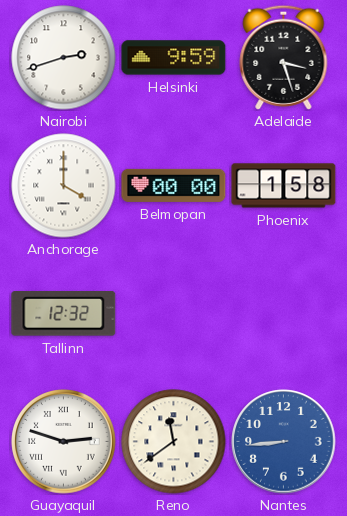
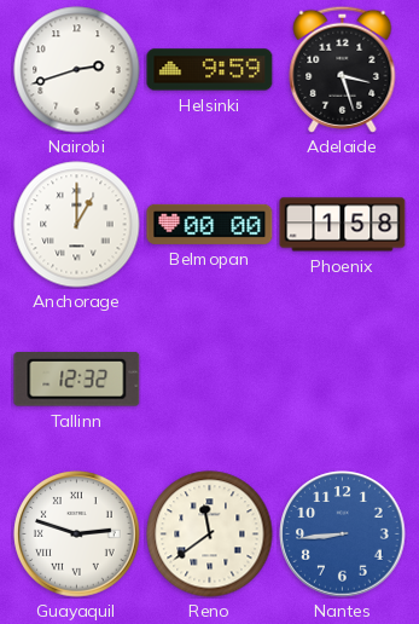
Anchorage: 4:00 -> 1:00 (77, 225)
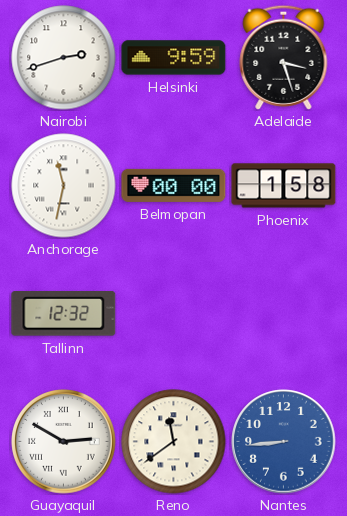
Anchorage: 1:00 -> 11:32 (64, 186)
Guayaquil: 2:48 -> 2:50 (64, 442)
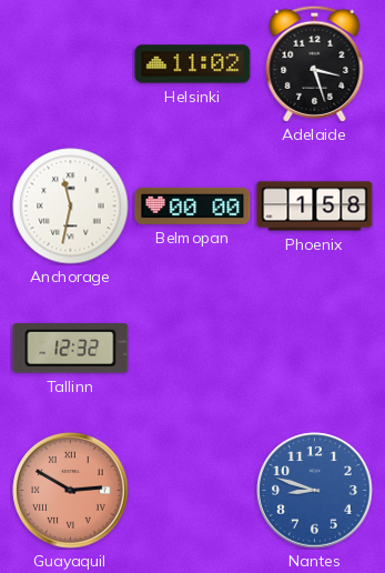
Nairobi: 2:42 -> none (64, 58)
Helsinki: 9:59 -> 11:02 (193, 64)
Guayaquil dial: white -> salmon (71, 491)
Reno: 11:39 -> none (174, 442)
Nantes: 8:44 -> 8:48 (315, 491)
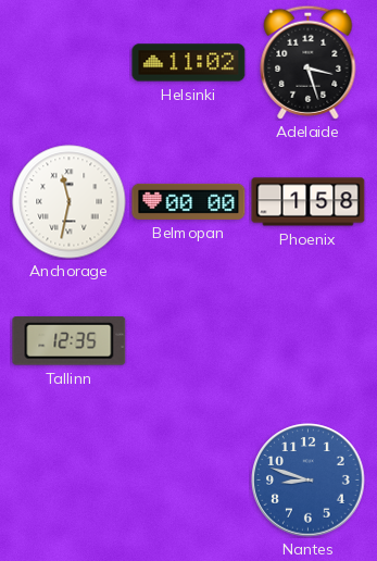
Tallinn: 12:32 -> 12:35 (70, 341)
Guayaquil: 2:50 -> none (71, 491)
